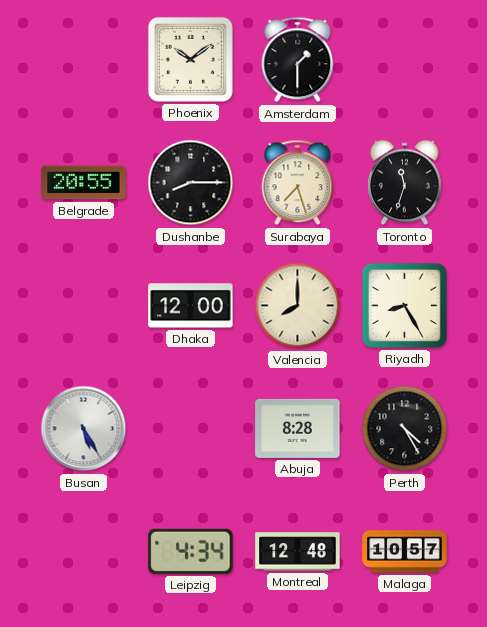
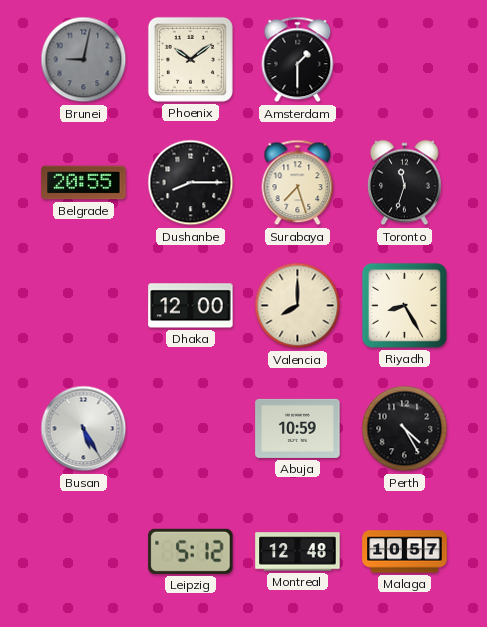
Brunei: none -> 9:02 (84, 60)
Abuja: 8:28 -> 10:59 (298, 428)
Leipzig: 4:34 -> 5:12 (191, 551)
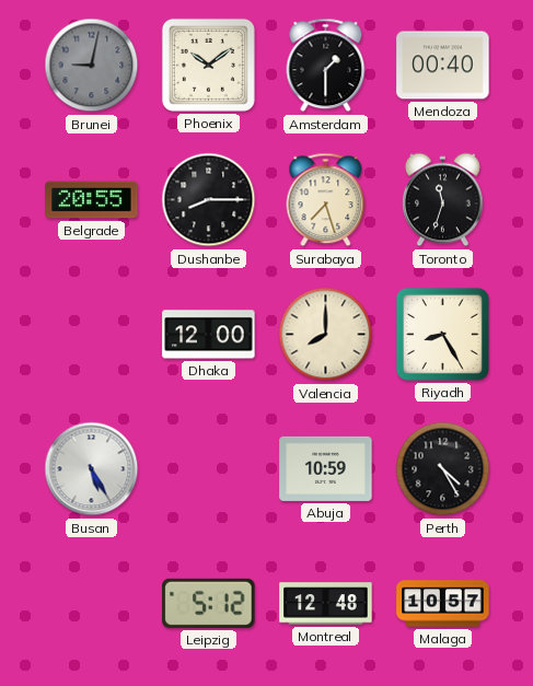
Mendoza: none -> 00:40 (443, 66)
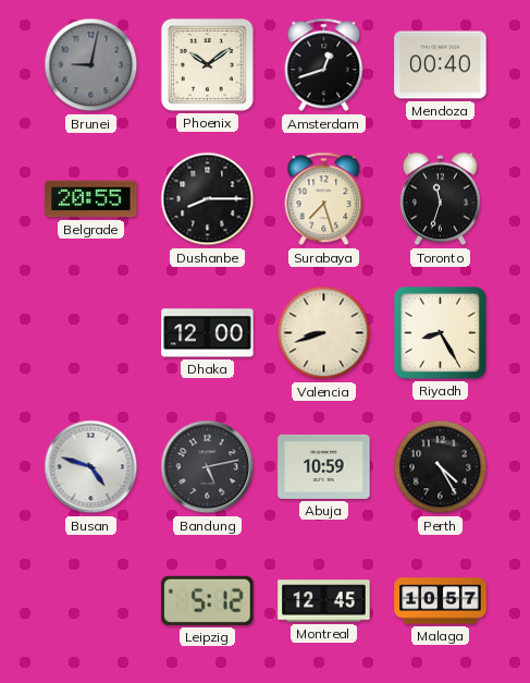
Amsterdam: 1:30 -> 12:42 (324, 65)
Valencia: 8:00 -> 8:42 (324, 333)
Busan: 5:25 -> 4:48 (91, 467)
Bandung: none -> 5:13 (208, 467)
Montreal: 12:48 -> 12:45 (324, 601)
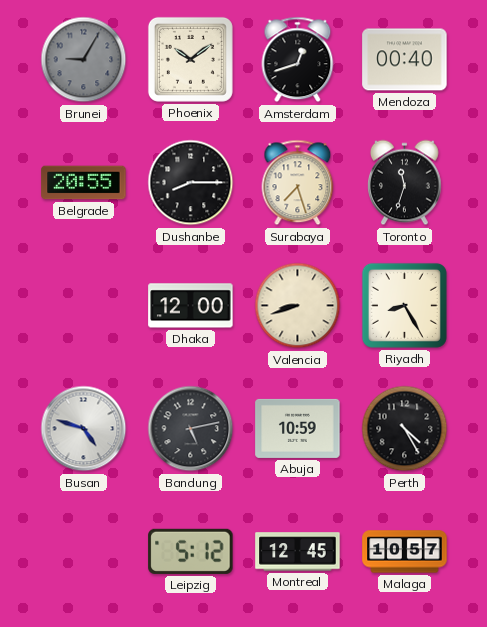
Brunei: 9:02 -> 9:05 (84, 60)
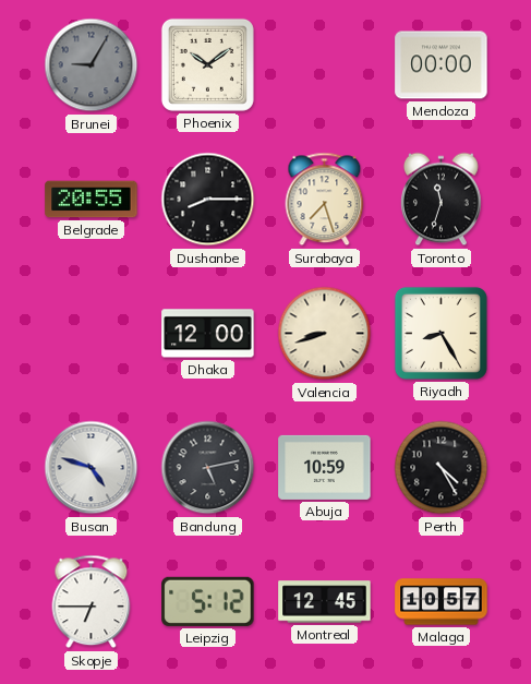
Amsterdam: 12:42 -> none (298, 60)
Mendoza: 00:40 -> 00:00 (442, 65)
Skopje: none -> 6:45 (92, 602)
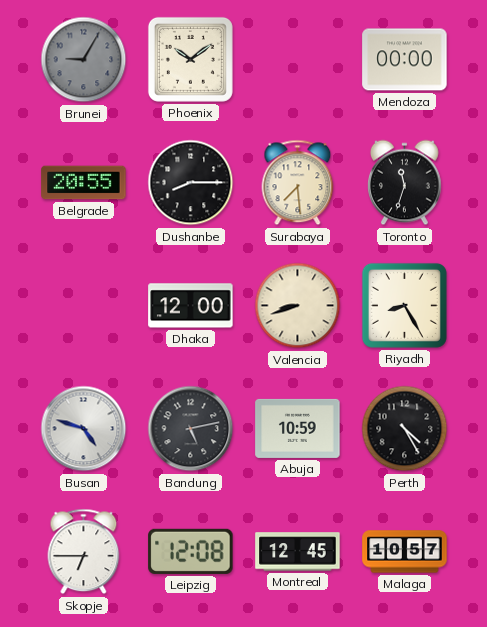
Surabaya: 7:27 -> 7:29 (298, 183)
Leipzig: 5:12 -> 12:08 (191, 551)
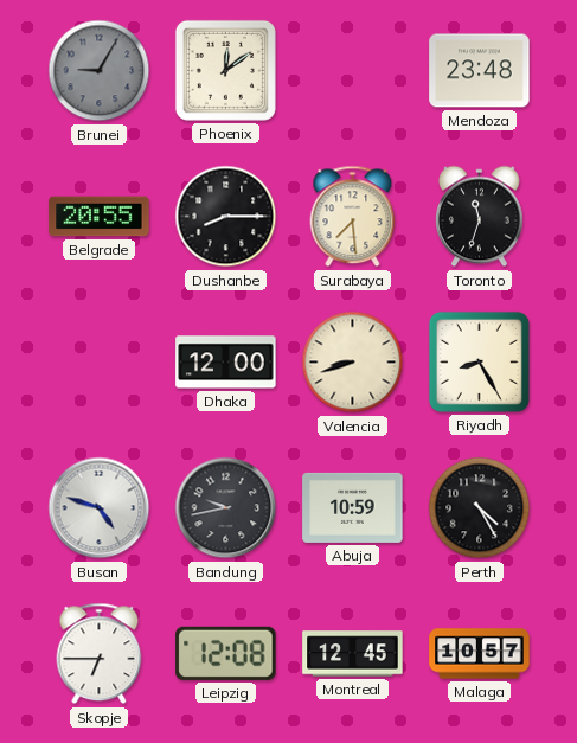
Phoenix: 10:09 -> 12:09 (225, 70)
Mendoza: 00:00 -> 23:48 (480, 71)
Bandung: 5:13 -> 9:43 (226, 508)
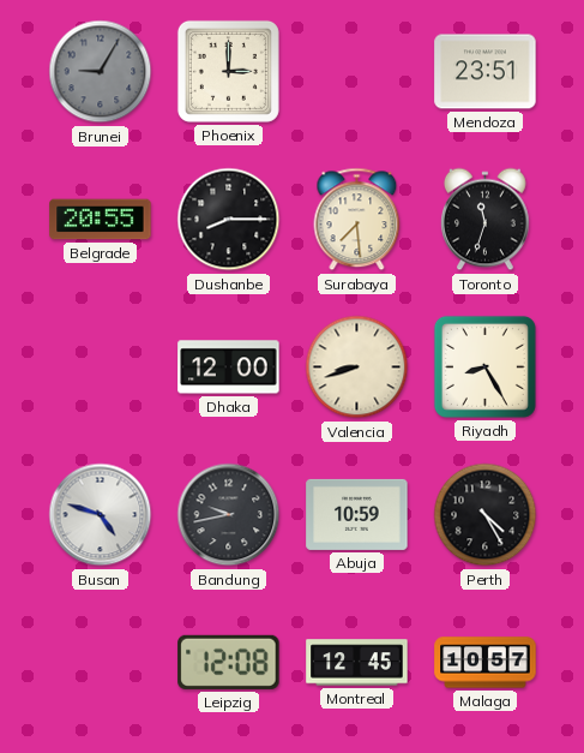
Phoenix: 12:09 -> 3:00 (228, 71)
Mendoza: 23:48 -> 23:51 (486, 72)
Skopje: 6:45 -> none (100, 654)
